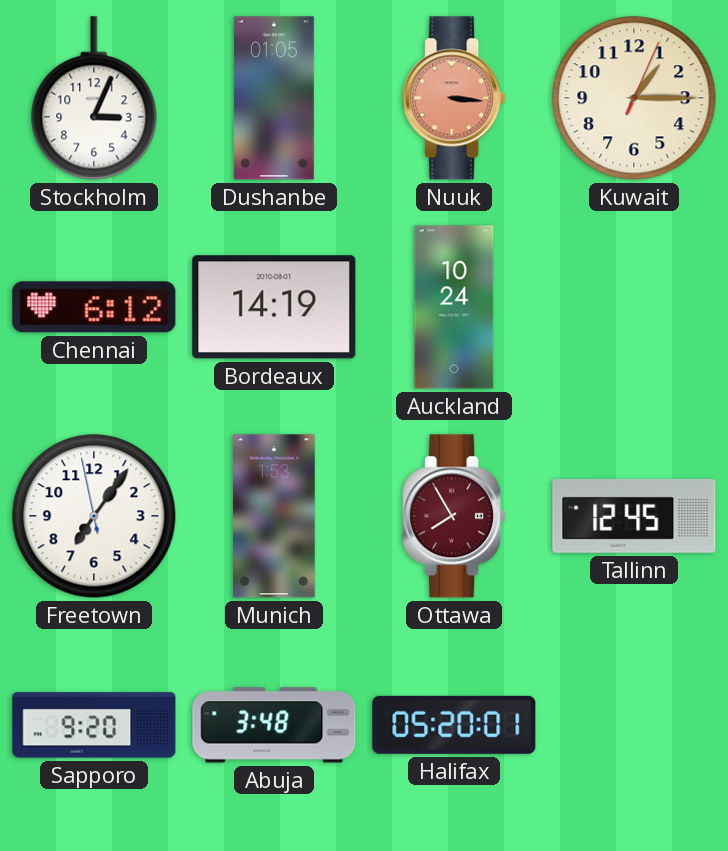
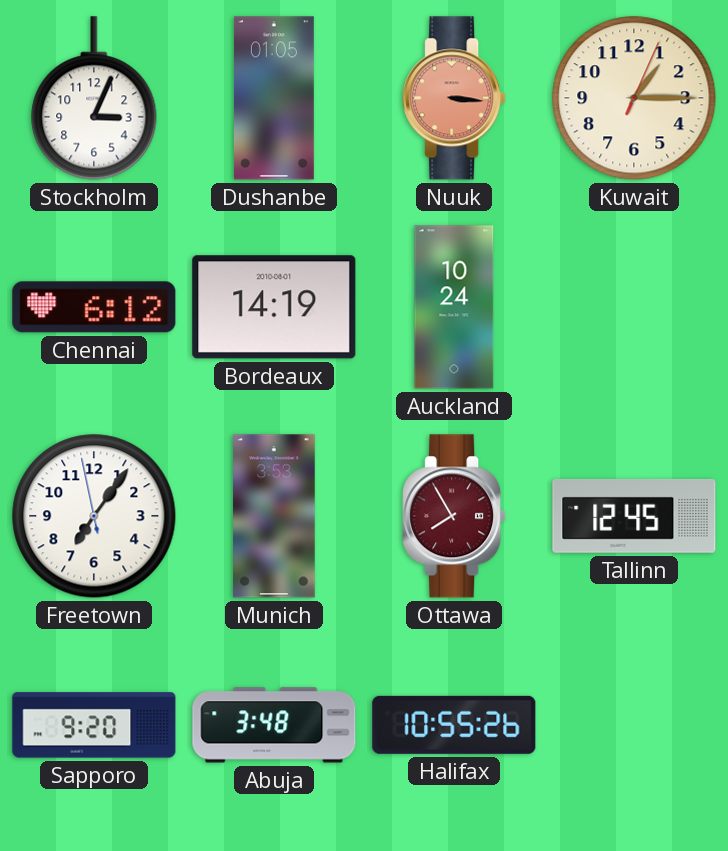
Munich: 1:53 -> 3:53 (274, 516)
Halifax: 05:20 -> 10:55 (454, 725)
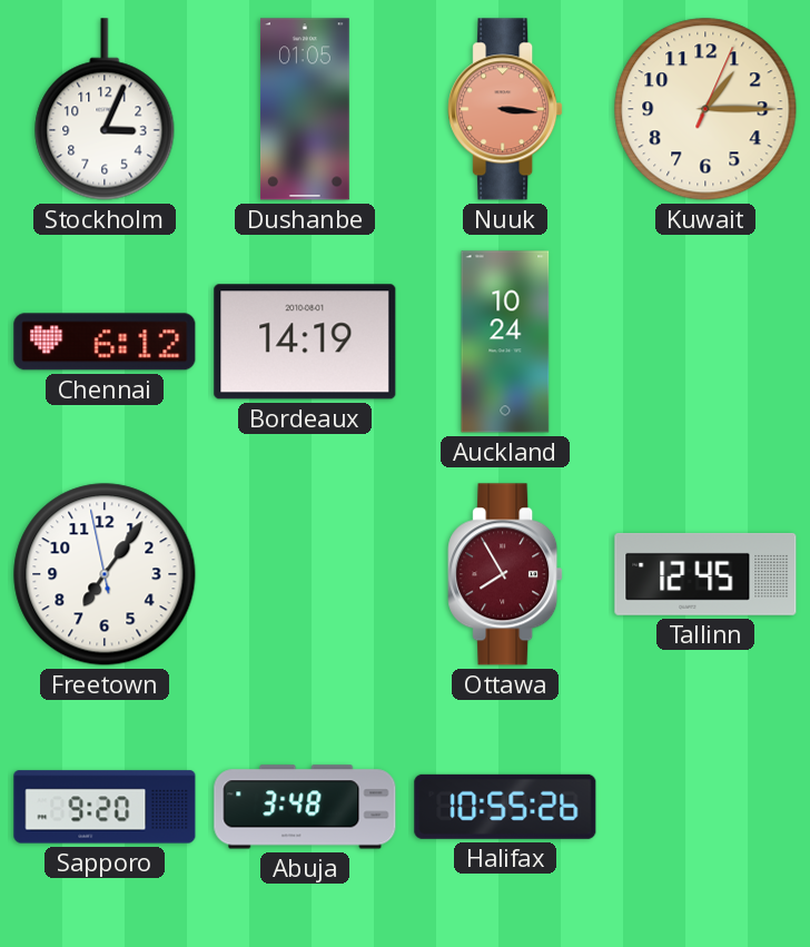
Munich: 3:53 -> none (274, 516)
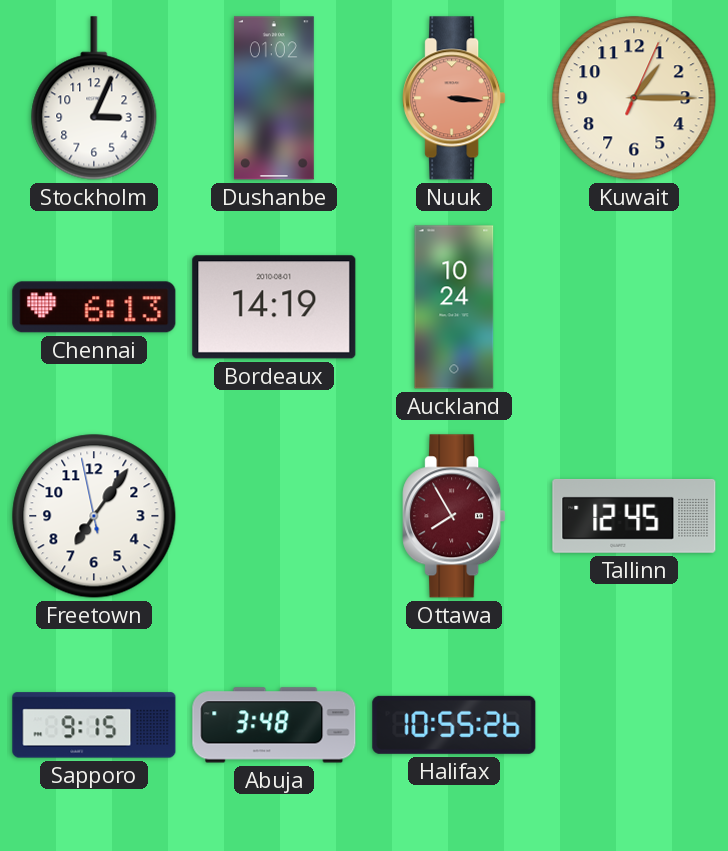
Dushanbe: 01:05 -> 01:02 (274, 98)
Chennai: 6:12 -> 6:13 (94, 307)
Sapporo: 9:20 -> 9:15 (94, 725)
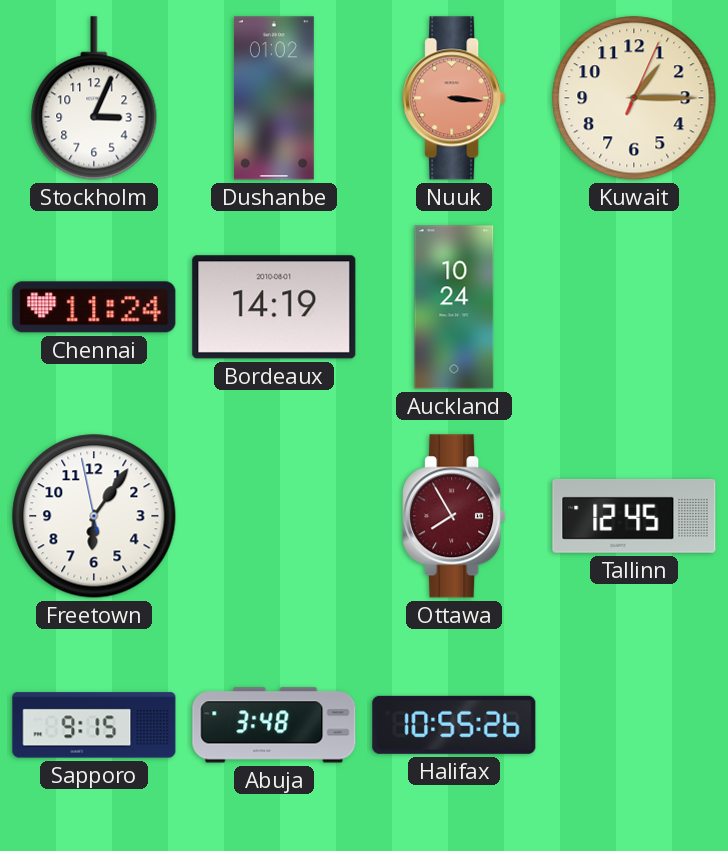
Chennai: 6:13 -> 11:24 (94, 307)
Freetown: 7:05 -> 6:05 (94, 516)
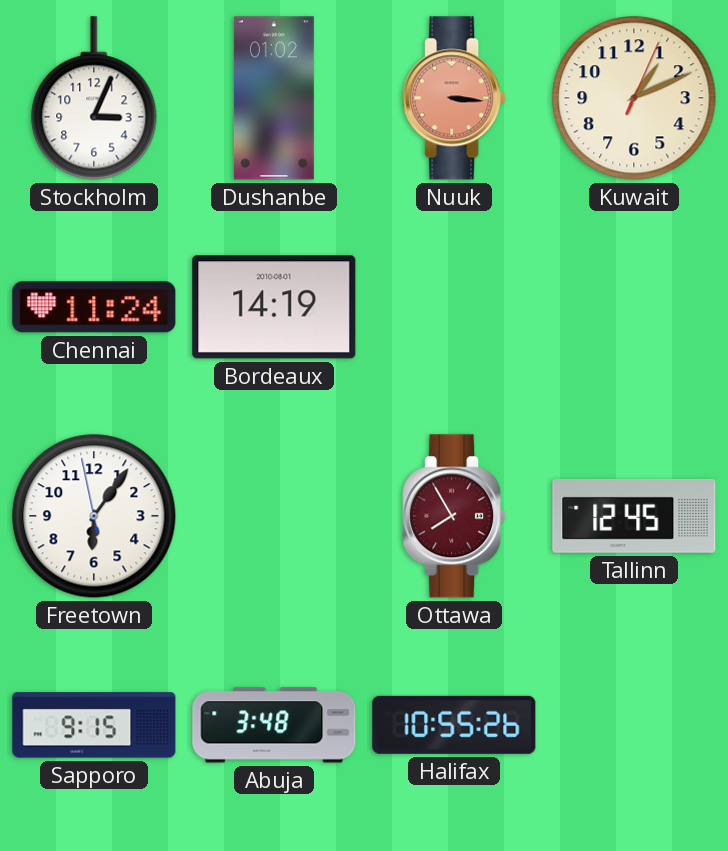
Kuwait: 1:15 -> 1:11 (634, 98)
Auckland: 10:24 -> none (454, 307)
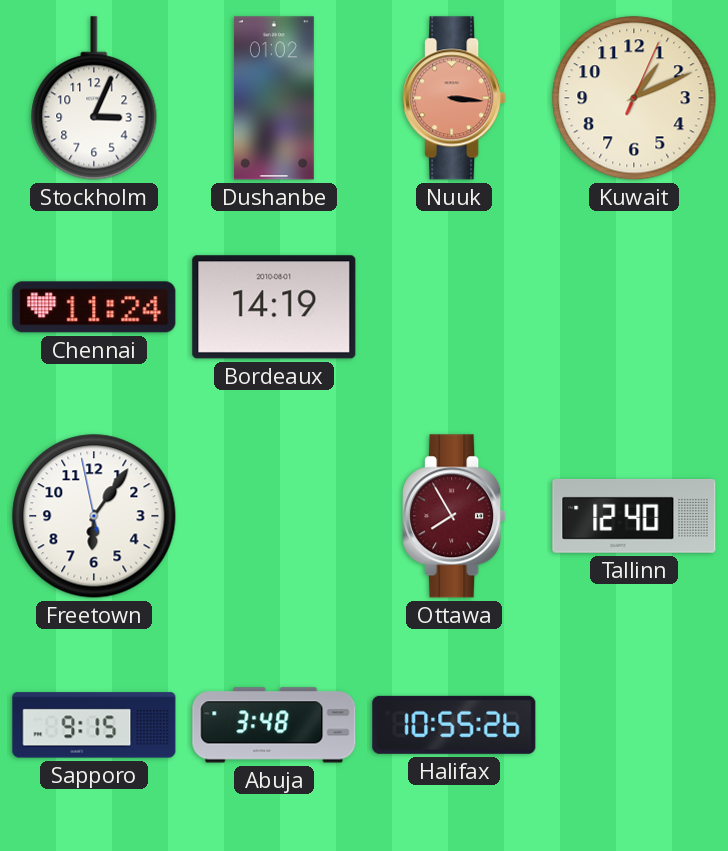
Tallinn: 12:45 -> 12:40 (634, 516)
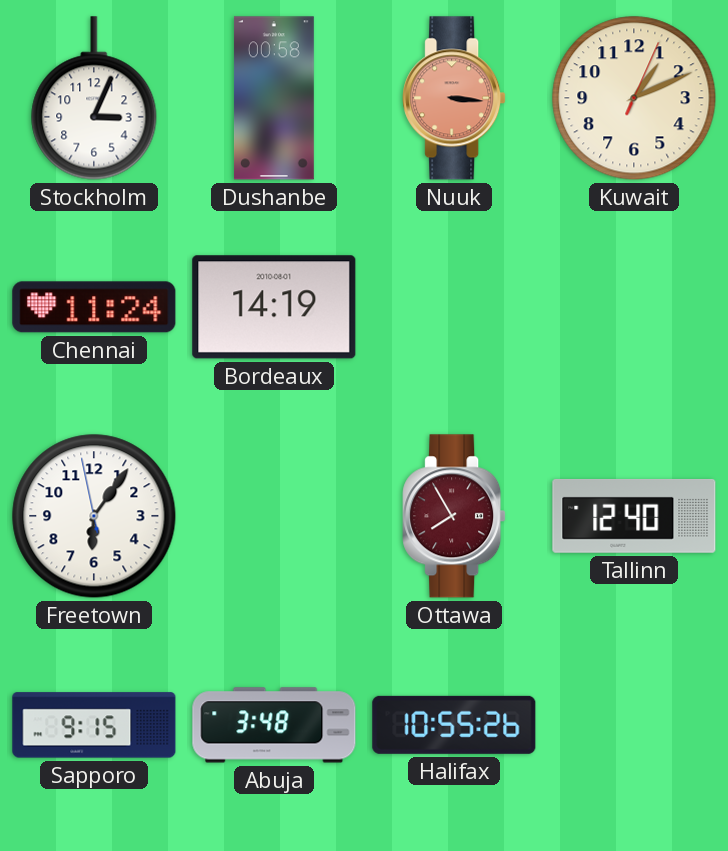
Dushanbe: 01:02 -> 00:58 (274, 98)
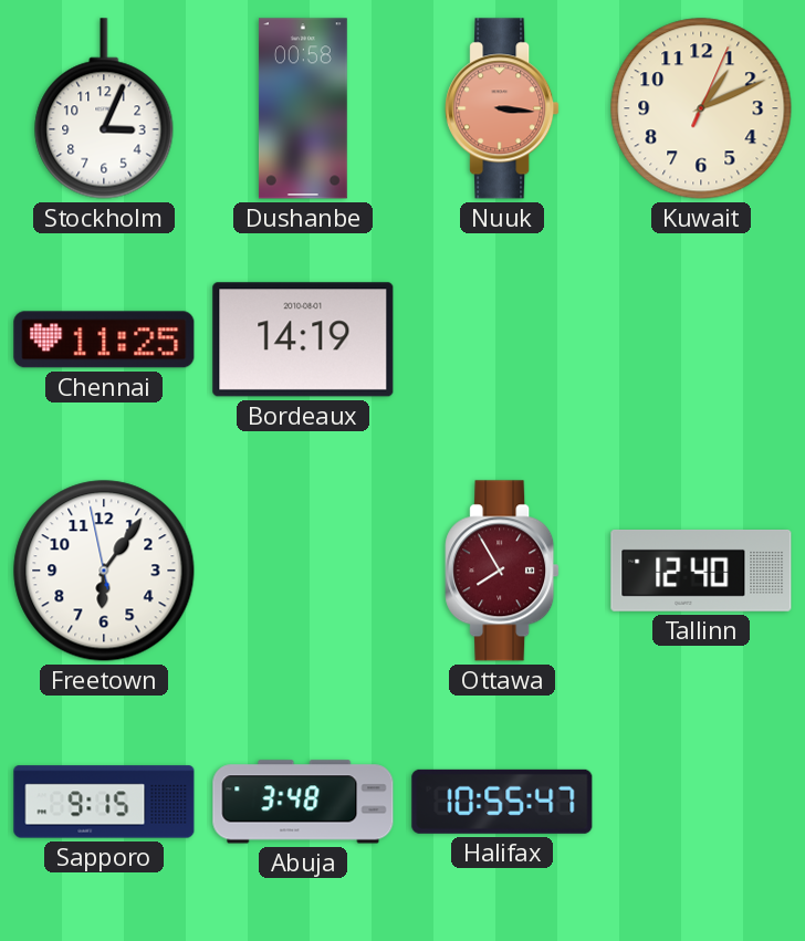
Chennai: 11:24 -> 11:25 (104, 339)
Halifax: 10:55:26 -> 10:55:47 (502, 802)
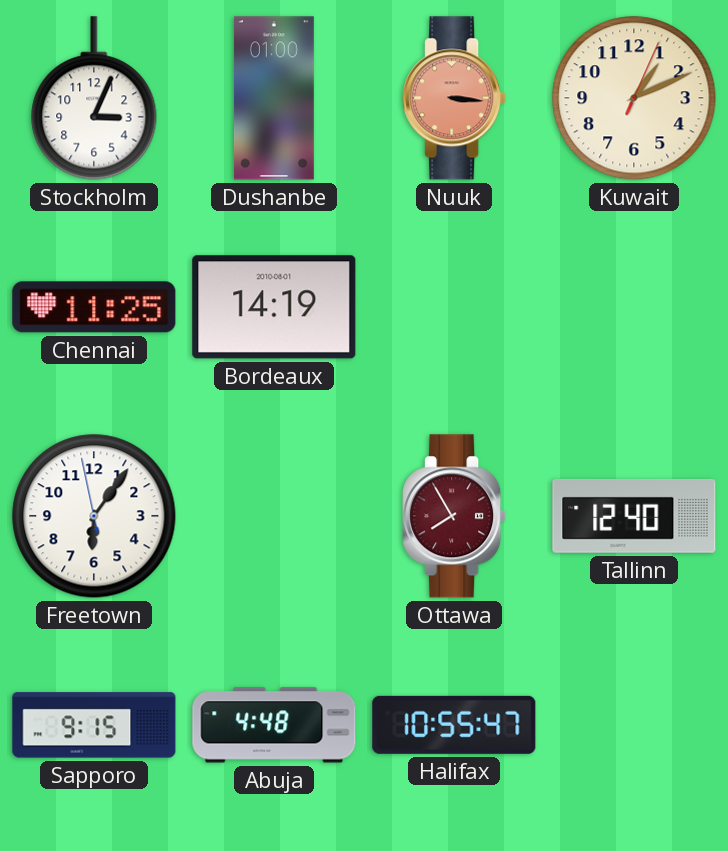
Dushanbe: 00:58 -> 01:00 (274, 98)
Abuja: 3:48 -> 4:48 (274, 725)
